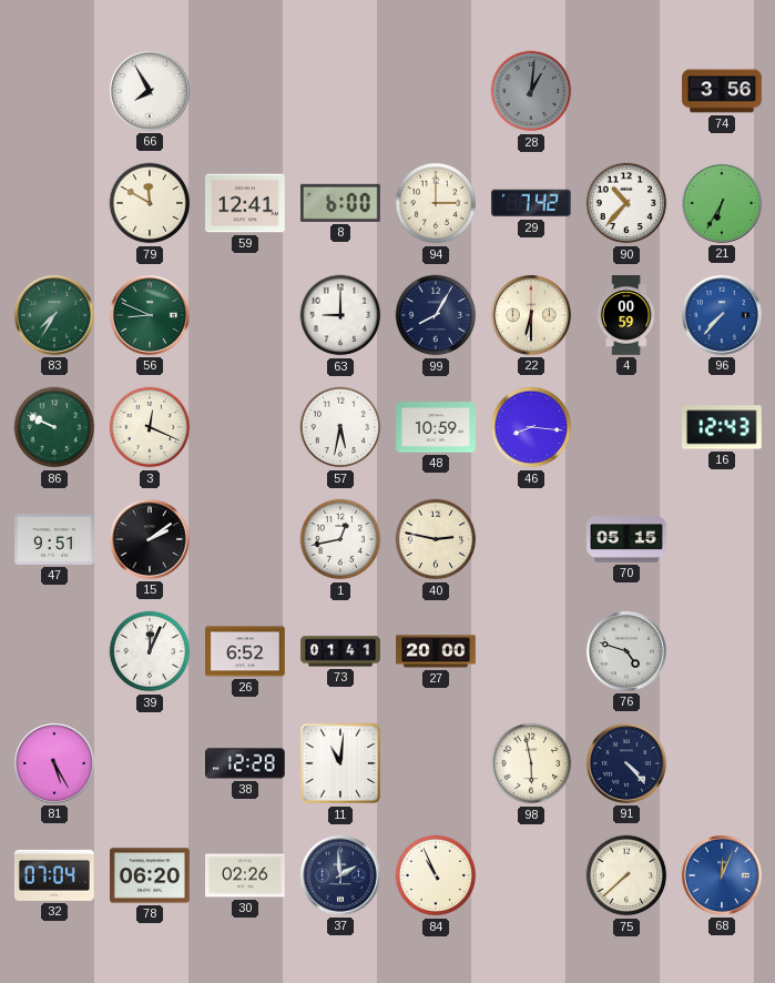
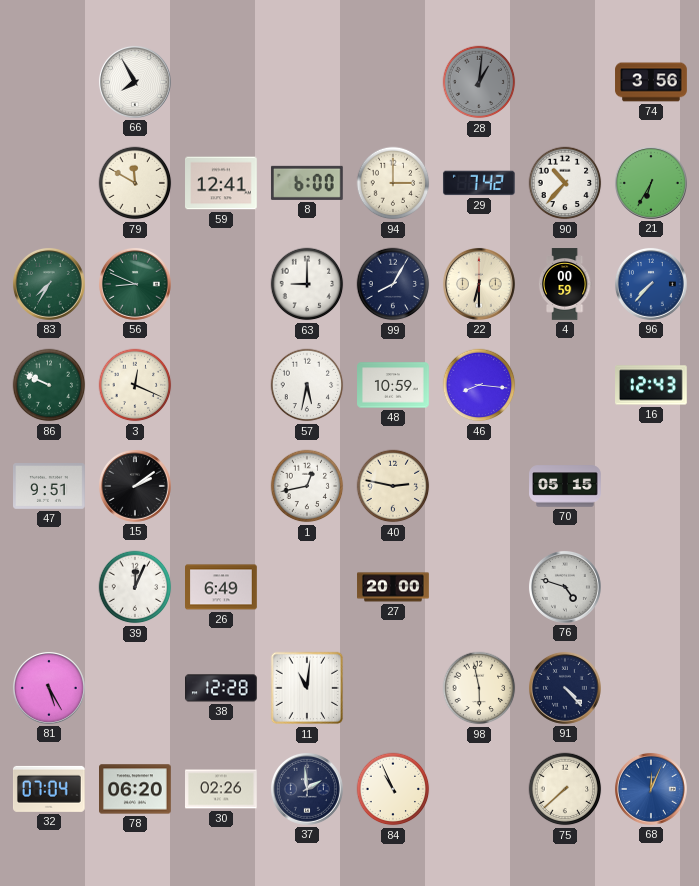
26: 6:52 -> 6:49 (222, 587)
73: 01:41 -> none (340, 651)
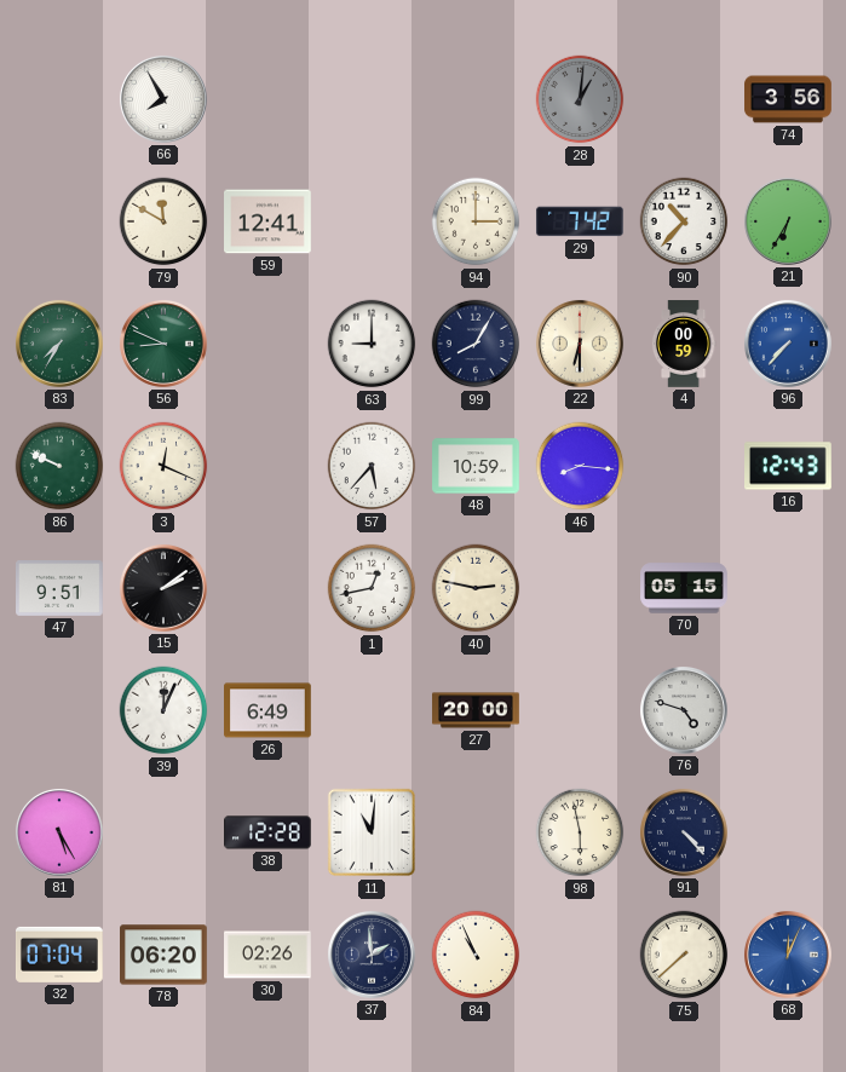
8: 6:00 -> none (307, 183)
57: 5:32 -> 5:37 (372, 466)
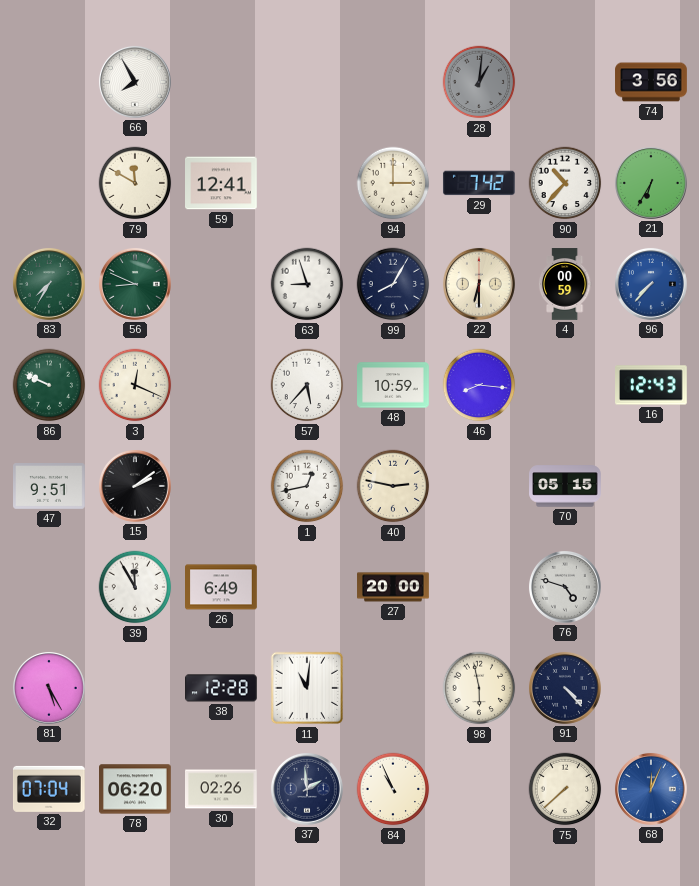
63: 9:00 -> 8:57 (307, 284)
39: 12:04 -> 11:55 (135, 587)
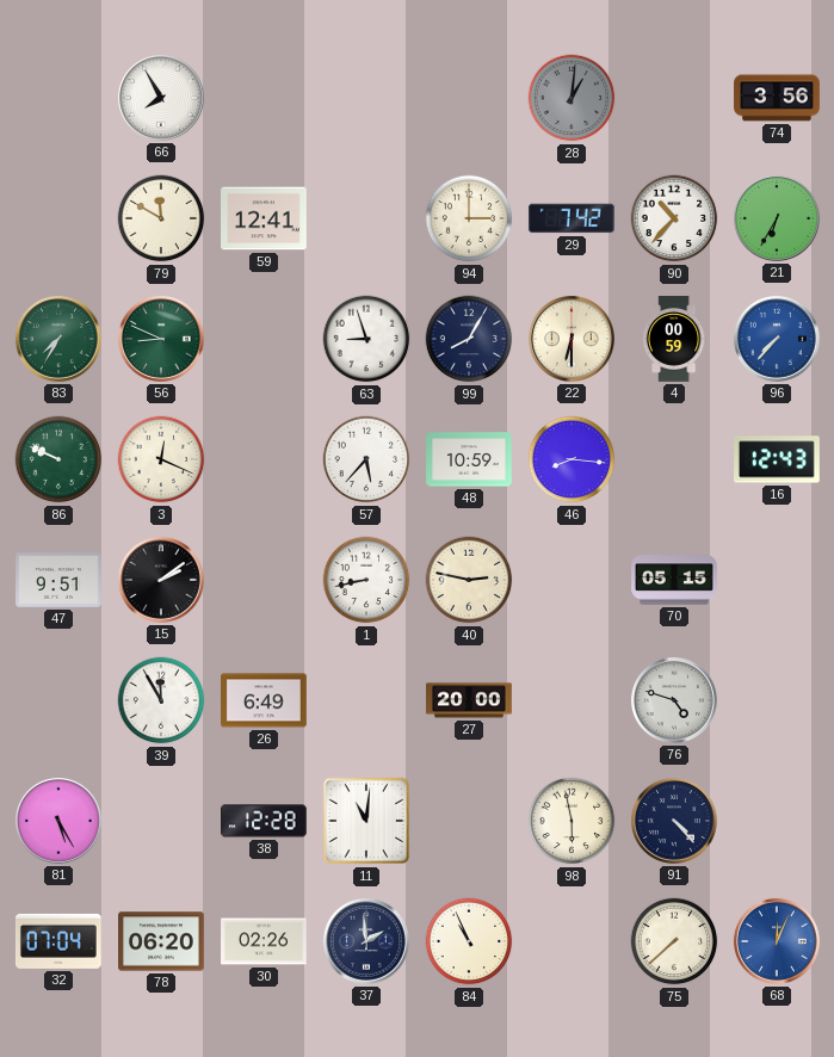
1: 12:43 -> 8:43 (366, 580)
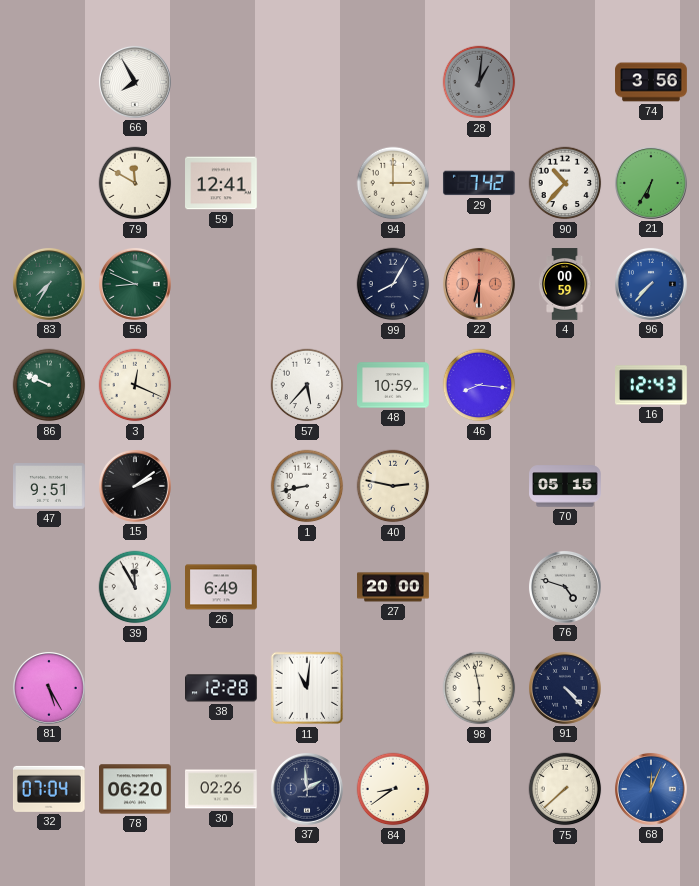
63: 8:57 -> none (366, 339)
22 dial: cream -> salmon (479, 284)
84: 10:56 -> 8:39 (393, 789)
